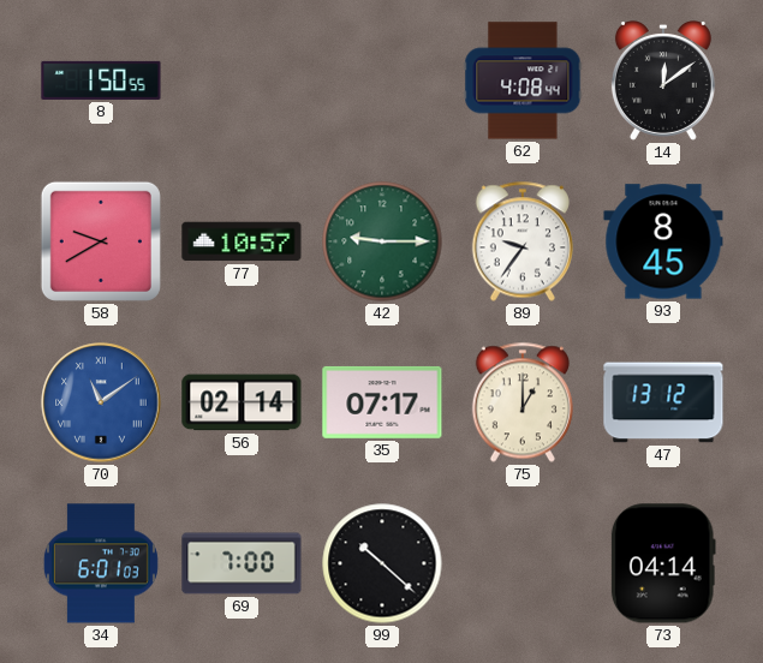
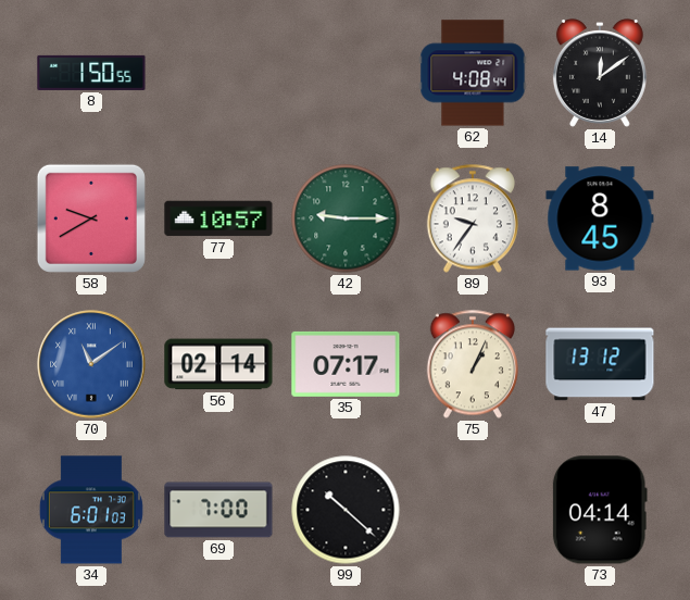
75: 1:00 -> 1:04 (473, 364)
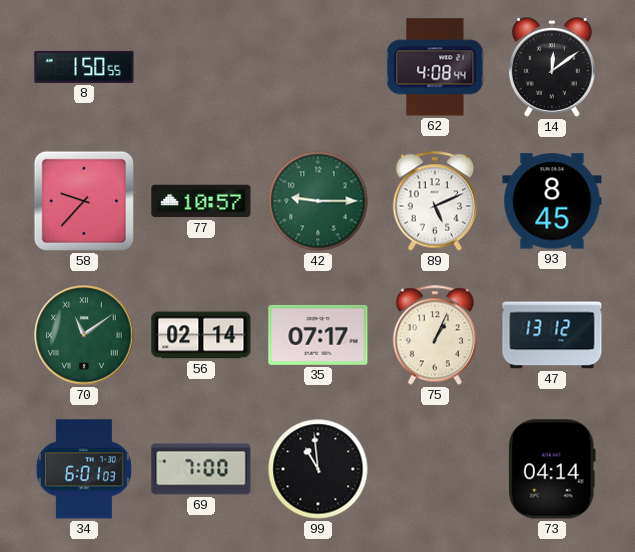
58: 9:40 -> 9:37 (84, 201)
89: 9:36 -> 5:11 (435, 201)
70 dial: blue -> green (84, 335)
99: 10:22 -> 10:59 (318, 469)
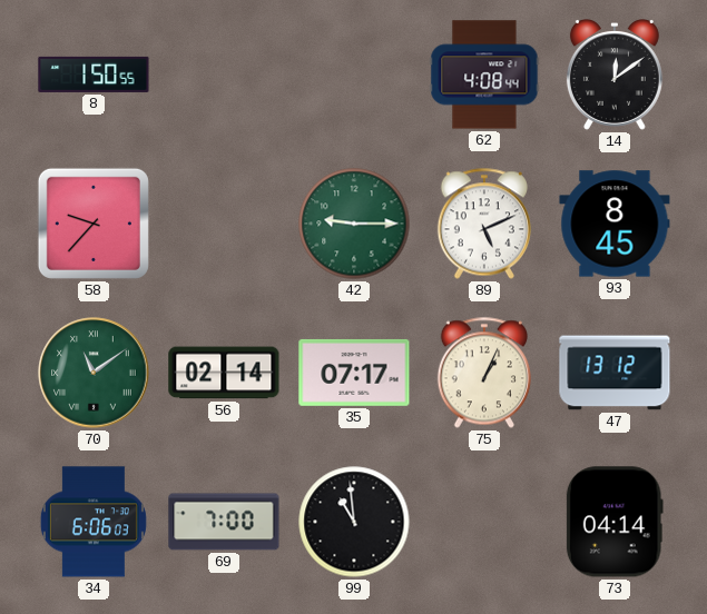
77: 10:57 -> none (201, 201)
34: 6:01 -> 6:06 (94, 522)
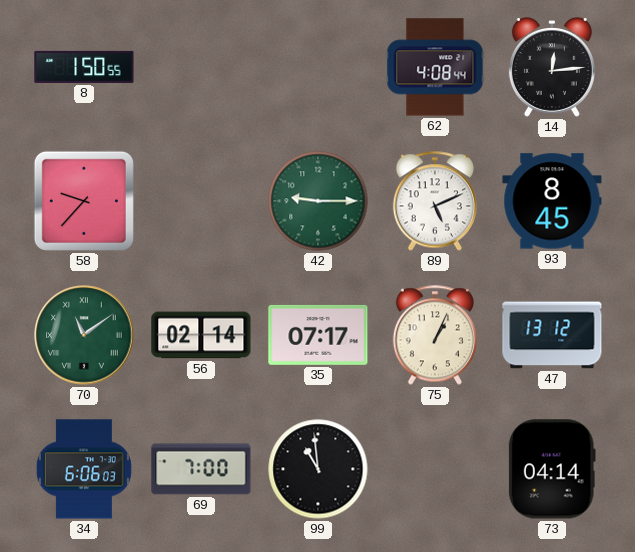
14: 12:09 -> 12:14 (552, 68)
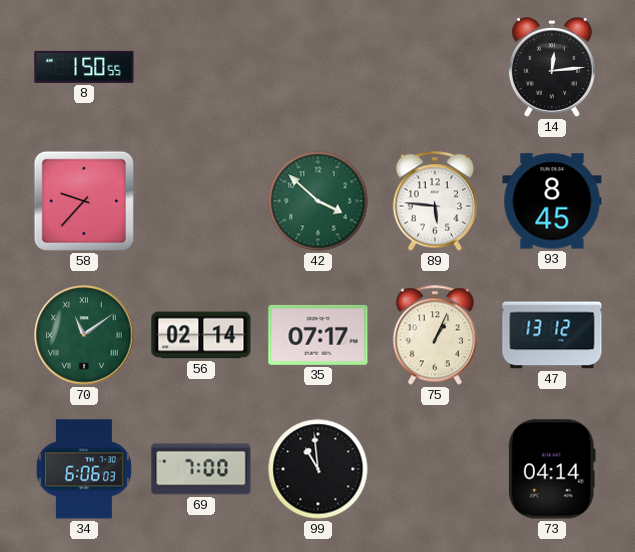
62: 4:08 -> none (435, 67)
42: 9:15 -> 3:52 (318, 201)
89: 5:11 -> 5:46 (435, 201)
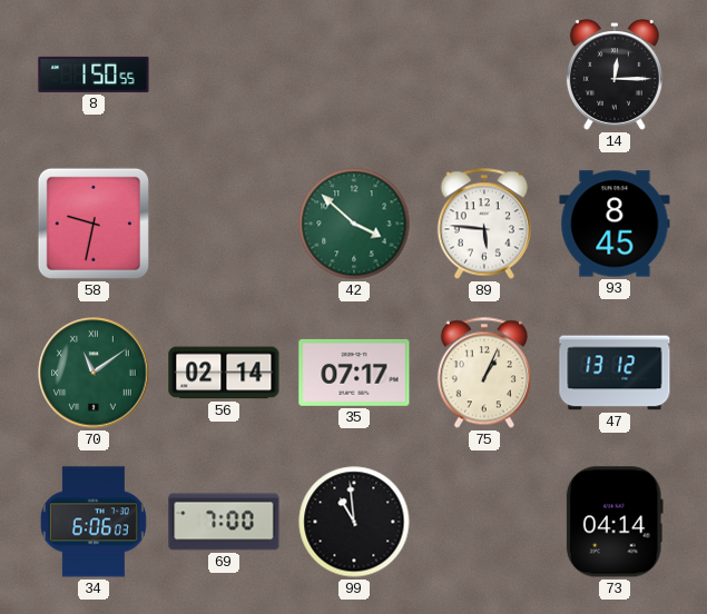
14: 12:14 -> 12:15 (615, 76)
58: 9:37 -> 9:32 (94, 224)
